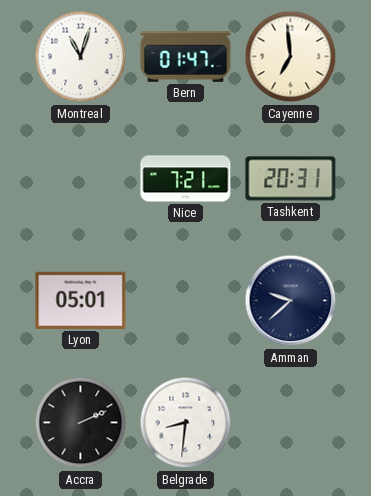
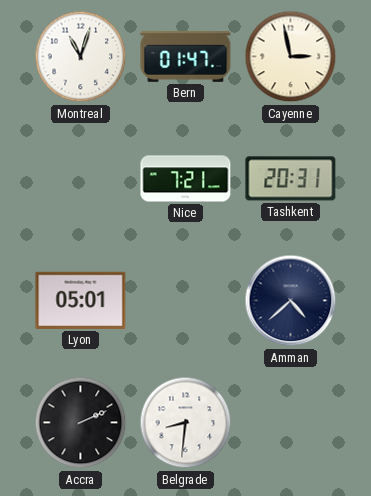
Cayenne: 6:59 -> 2:58 (291, 57)
Amman: 9:38 -> 4:38 (291, 301)
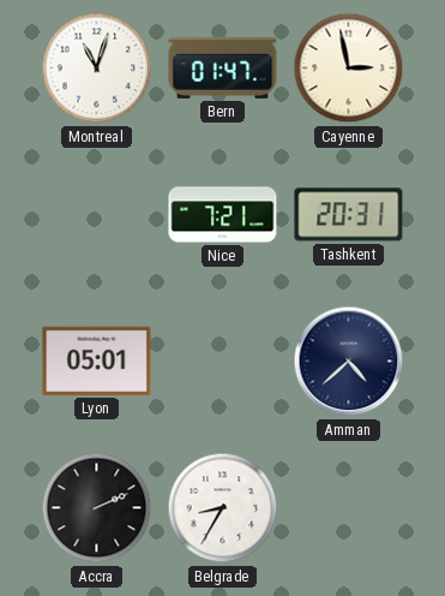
Belgrade: 8:31 -> 8:35 (223, 508)
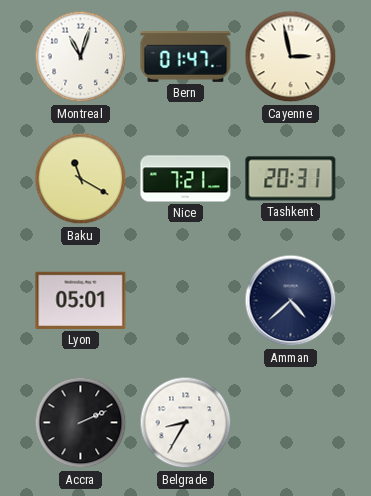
Baku: none -> 11:20 (81, 179)
